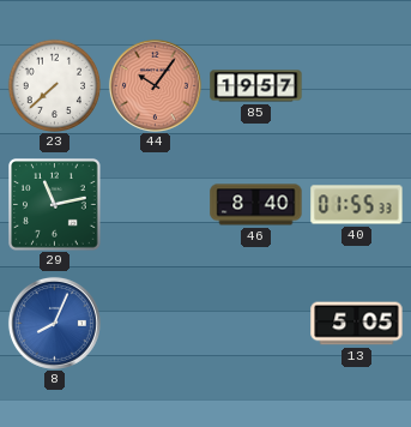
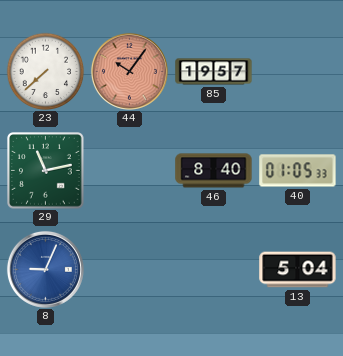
40: 01:55 -> 01:05 (298, 171)
8: 8:04 -> 9:04 (45, 269)
13: 5:05 -> 5:04 (298, 270)
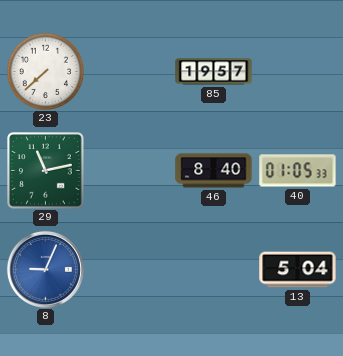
44: 10:06 -> none (129, 71)
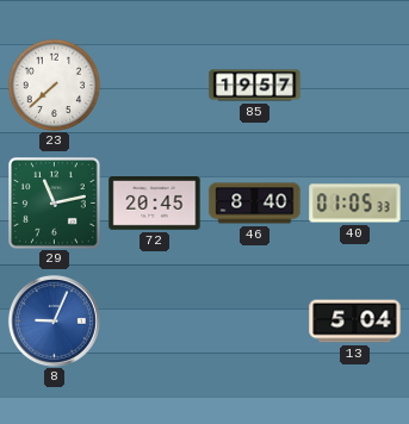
72: none -> 20:45 (155, 204)
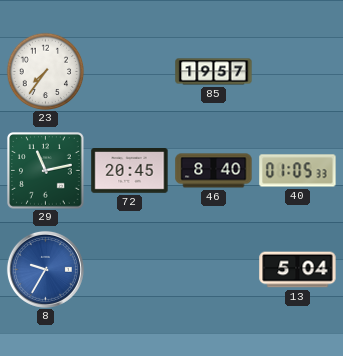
23: 7:38 -> 7:36 (45, 71)
8: 9:04 -> 9:35 (45, 269)
